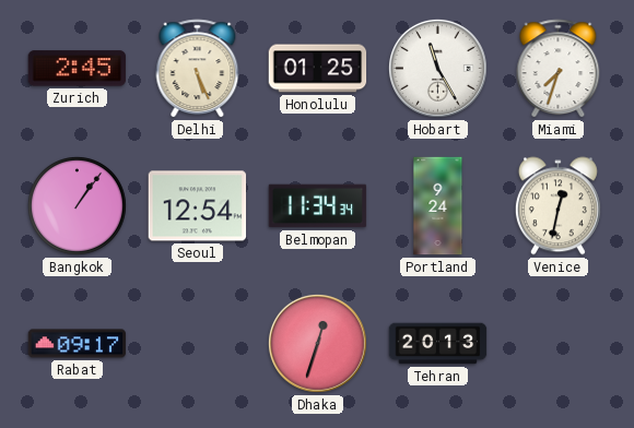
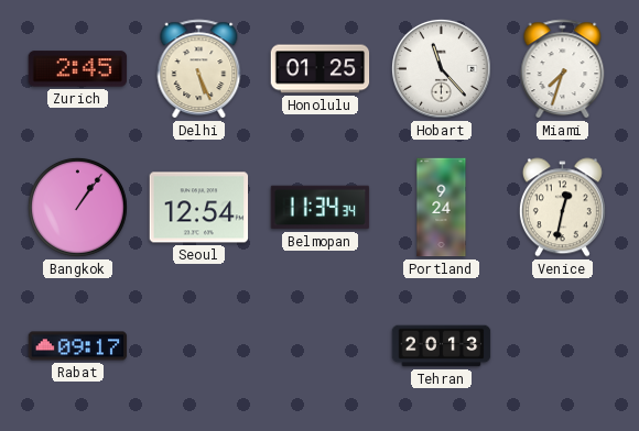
Hobart: 11:25 -> 11:23 (441, 68)
Dhaka: 12:33 -> none (317, 343)
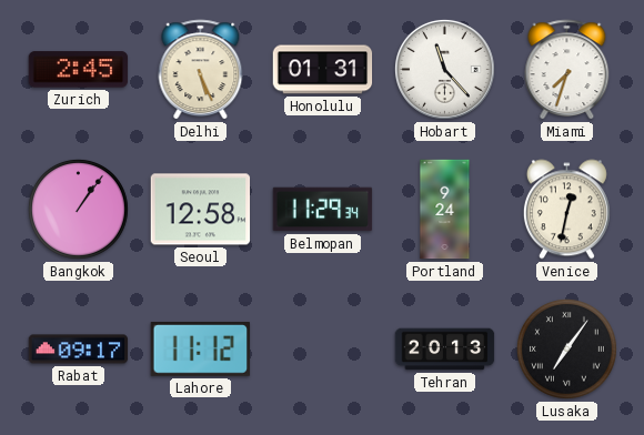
Honolulu: 01:25 -> 01:31 (323, 70)
Seoul: 12:54 -> 12:58 (201, 210)
Belmopan: 11:34 -> 11:29 (323, 210)
Lahore: none -> 11:12 (201, 350)
Lusaka: none -> 7:06 (566, 348)
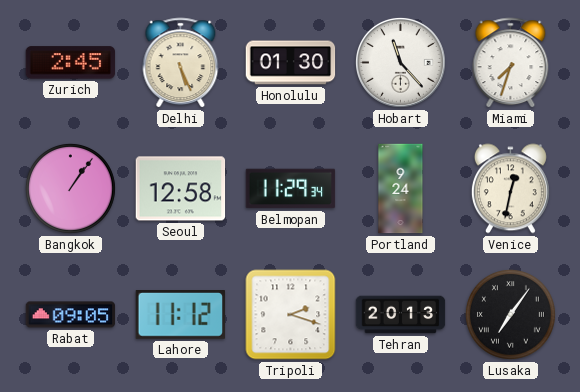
Honolulu: 01:31 -> 01:30 (291, 63)
Rabat: 09:17 -> 09:05 (71, 315)
Tripoli: none -> 2:18 (291, 315)
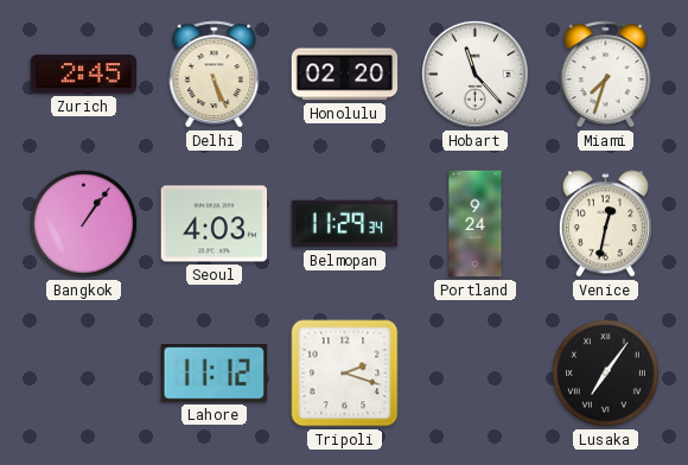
Honolulu: 01:30 -> 02:20 (345, 75)
Seoul: 12:58 -> 4:03 (215, 224)
Rabat: 09:05 -> none (71, 315)
Tehran: 20:13 -> none (401, 315)
